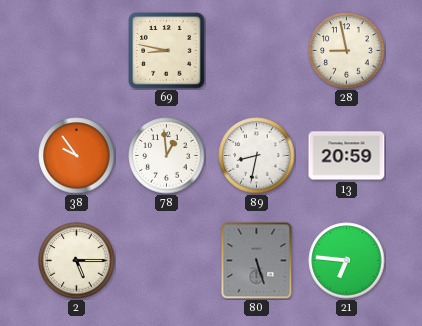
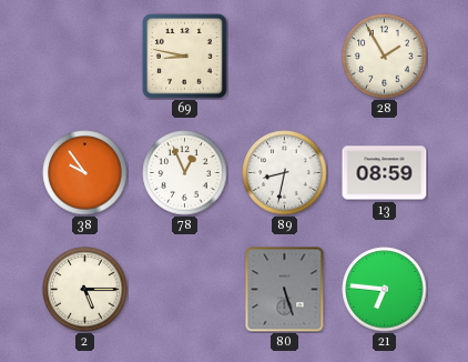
28: 8:58 -> 1:55 (385, 57)
78: 12:59 -> 12:56 (185, 173)
13: 20:59 -> 08:59 (385, 173)
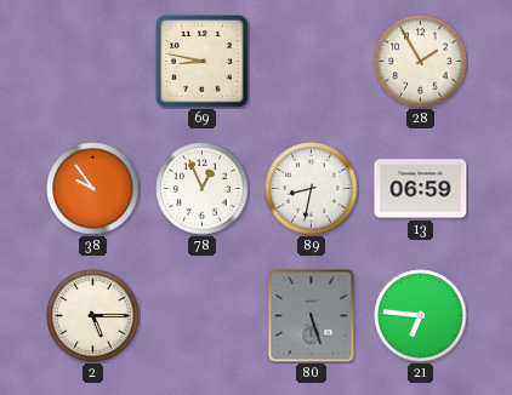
13: 08:59 -> 06:59 (421, 189)
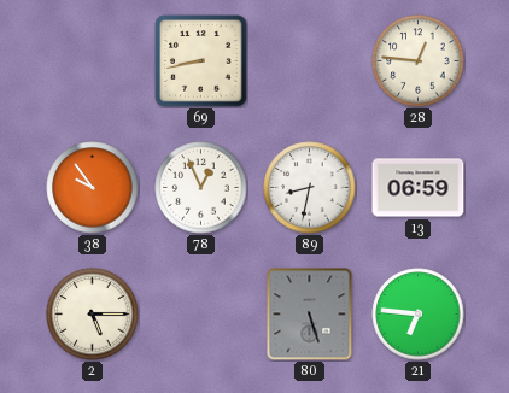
69: 8:47 -> 8:43 (201, 61)
28: 1:55 -> 12:46 (419, 61)
